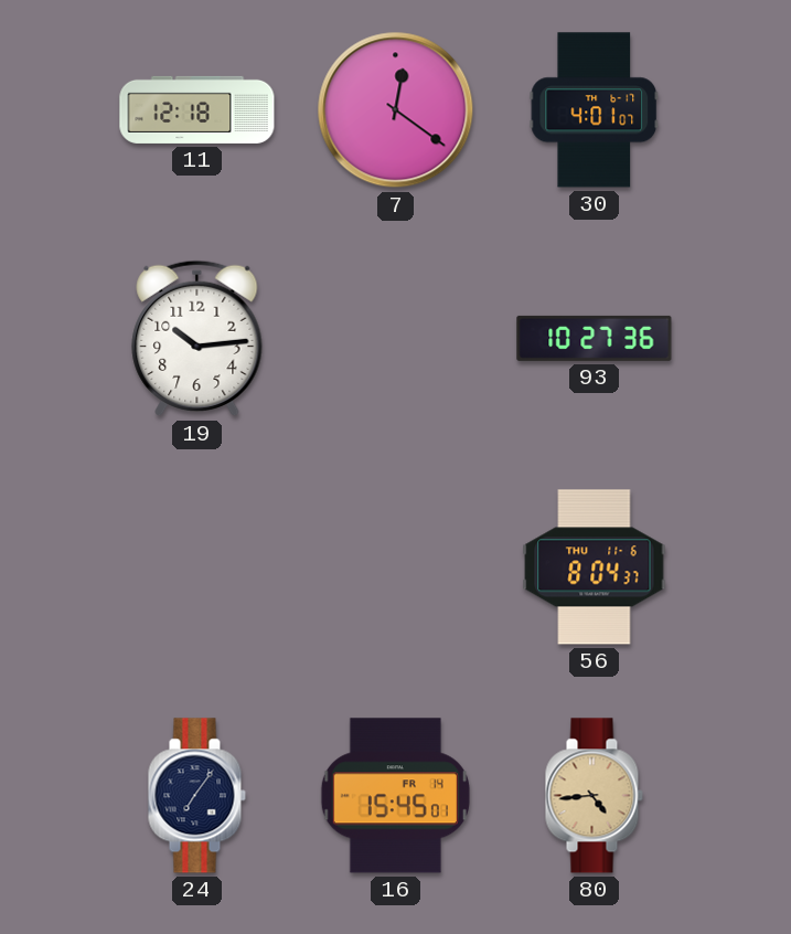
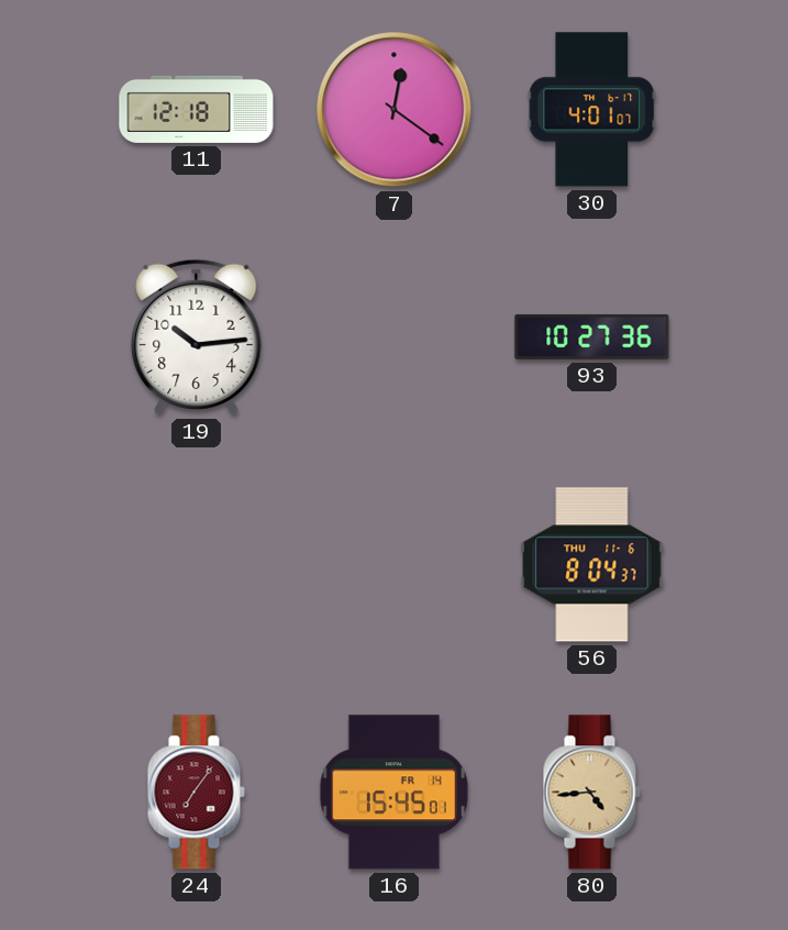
24 dial: navy -> burgundy (196, 793)
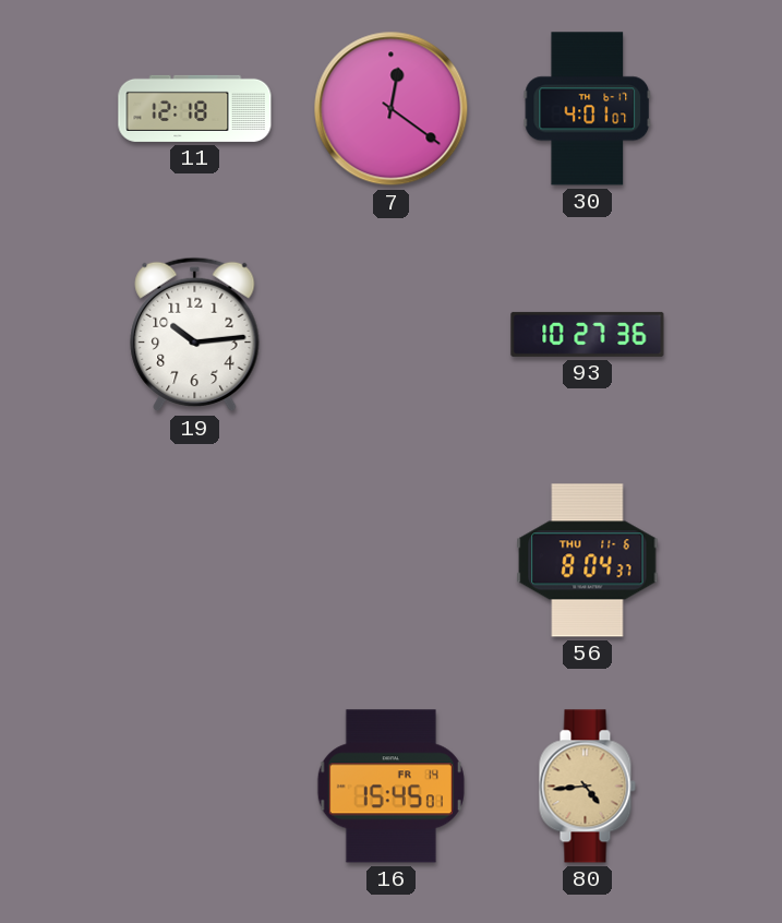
24: 7:06 -> none (196, 793)
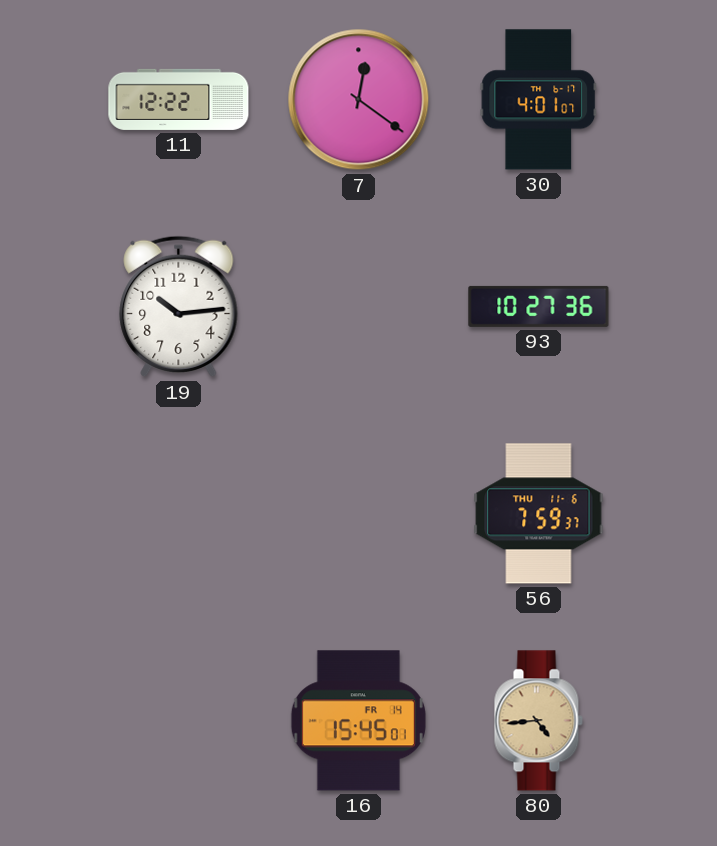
11: 12:18 -> 12:22 (179, 99)
56: 8:04 -> 7:59 (539, 514)
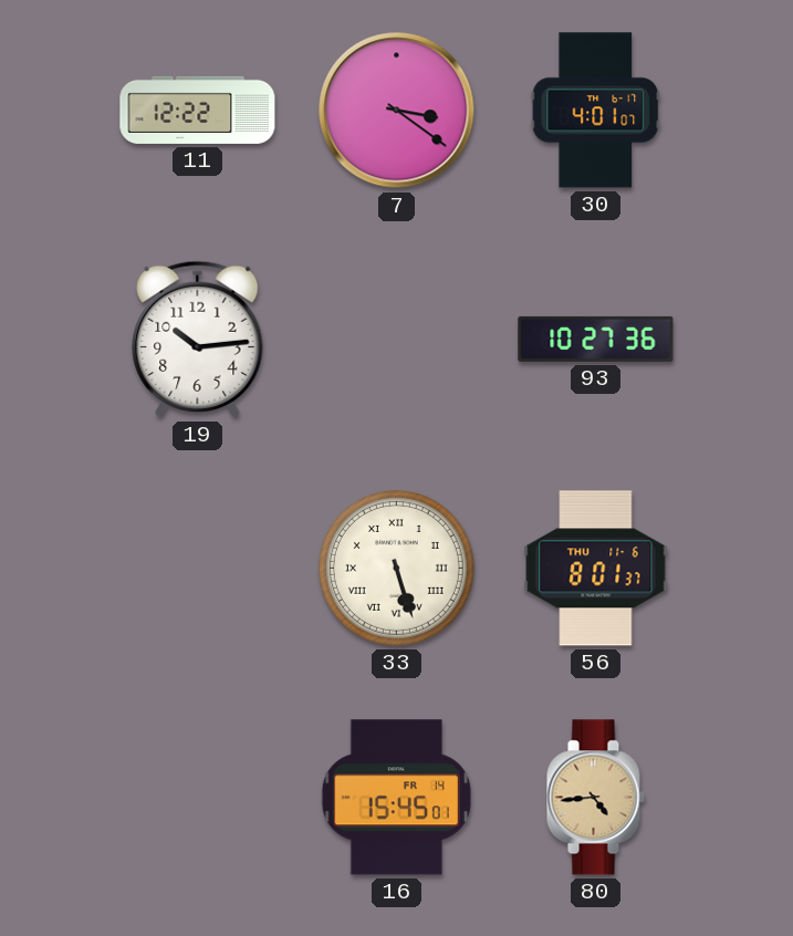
7: 12:21 -> 3:21 (397, 111)
33: none -> 5:27 (396, 568)
56: 7:59 -> 8:01 (596, 569)
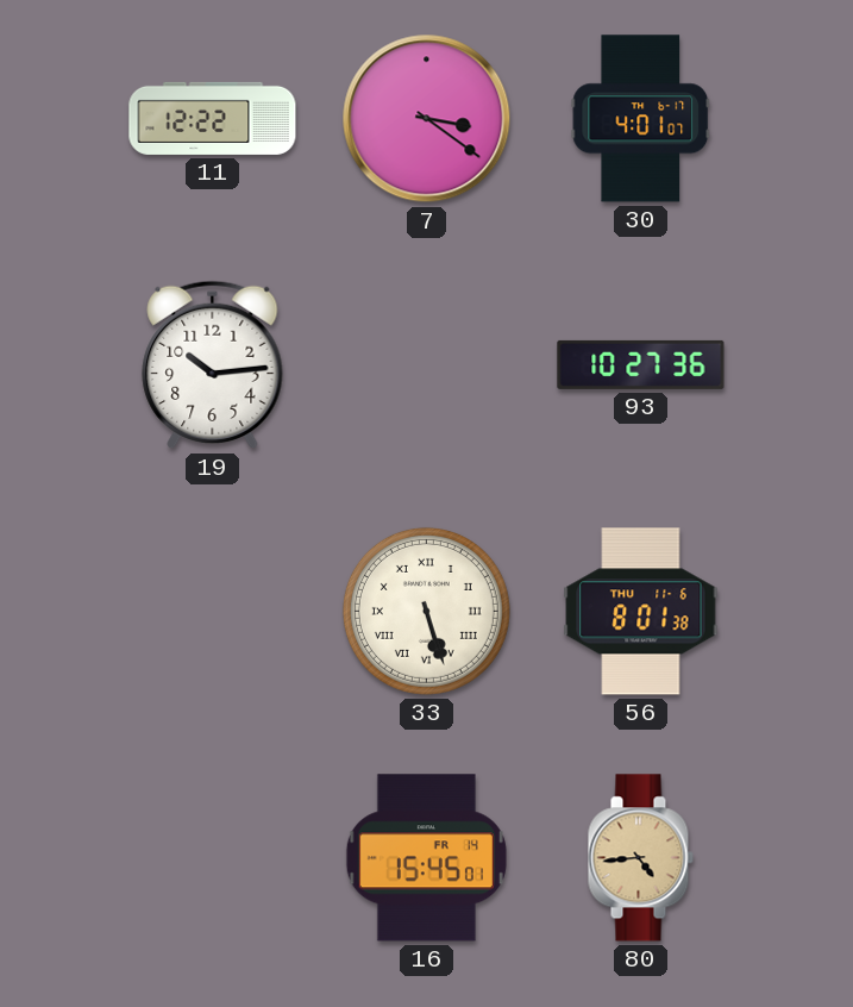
56: 8:01:37 -> 8:01:38 (641, 612)
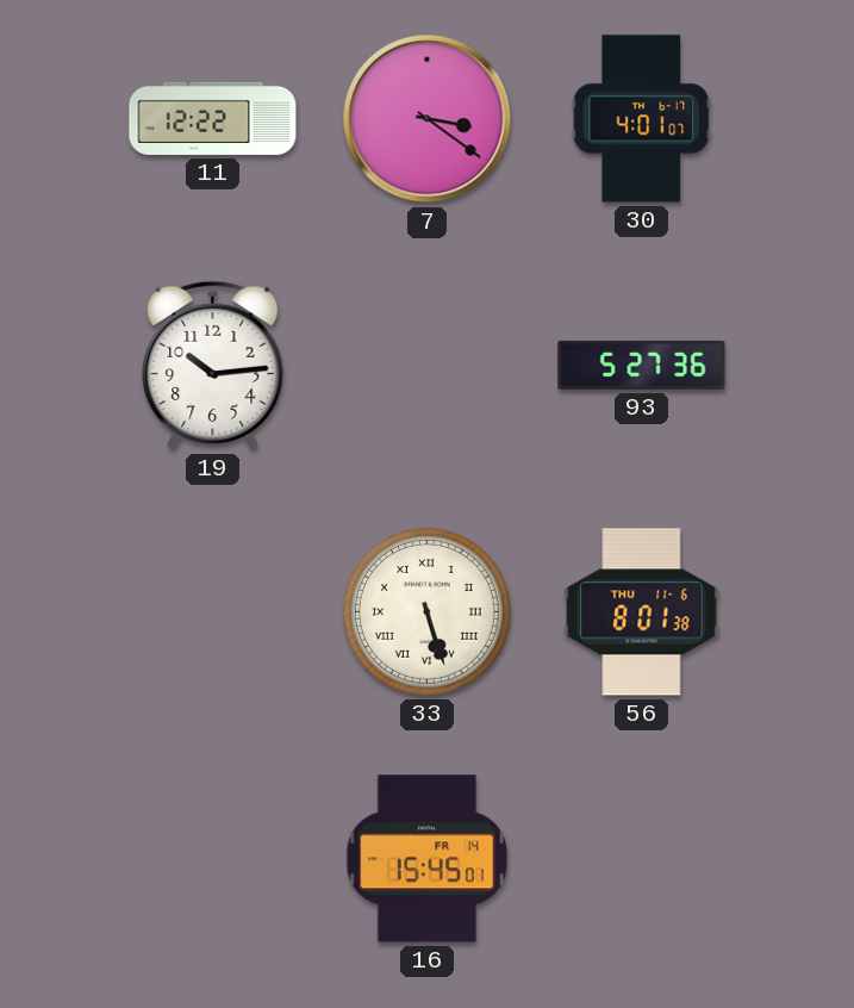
93: 10:27 -> 5:27 (642, 365)
80: 4:44 -> none (640, 858)
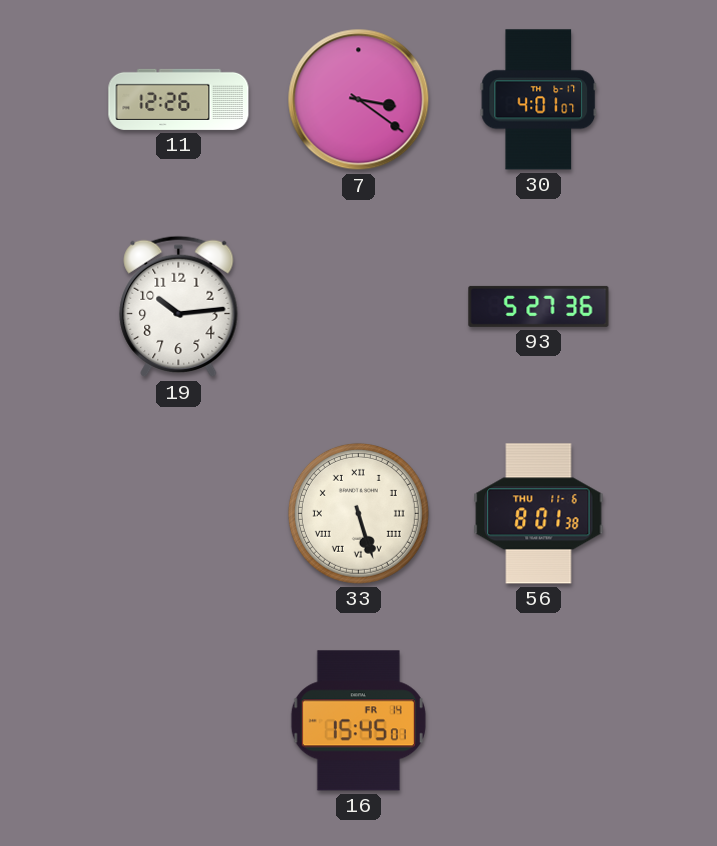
11: 12:22 -> 12:26 (179, 99)
